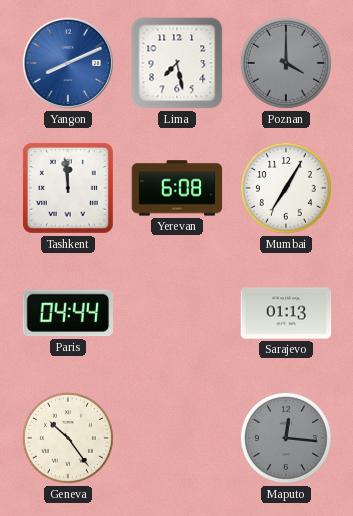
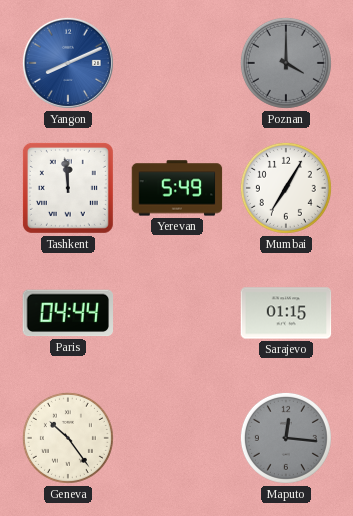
Lima: 7:28 -> none (177, 63)
Yerevan: 6:08 -> 5:49 (177, 188)
Sarajevo: 01:13 -> 01:15 (286, 313)
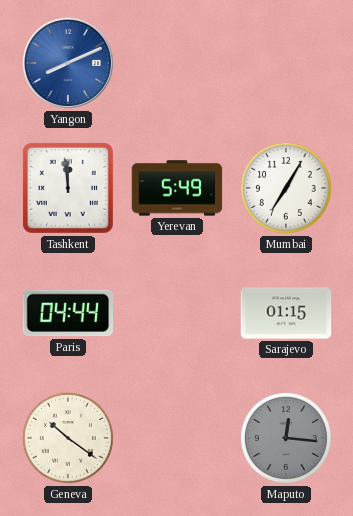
Poznan: 4:00 -> none (286, 63)
Geneva: 10:24 -> 10:21 (68, 438)
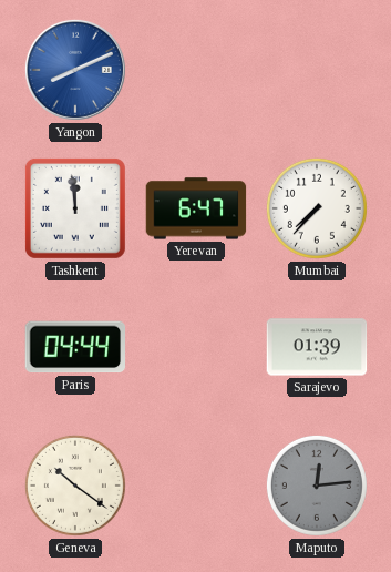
Yerevan: 5:49 -> 6:47 (196, 208)
Mumbai: 7:05 -> 7:37 (317, 208)
Sarajevo: 01:15 -> 01:39 (317, 347)
Maputo: 12:16 -> 12:14 (317, 486)
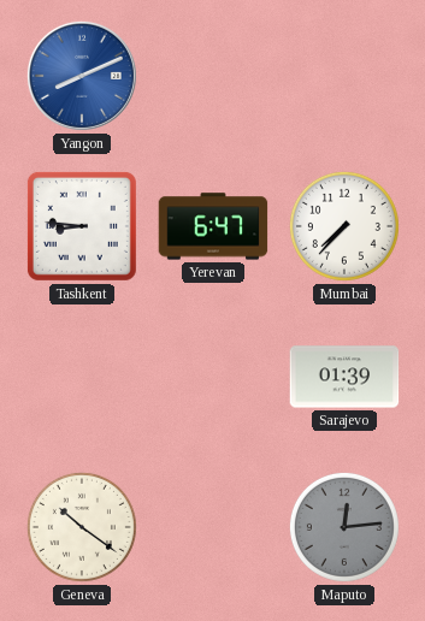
Tashkent: 11:59 -> 8:46 (82, 226)
Paris: 04:44 -> none (75, 347)
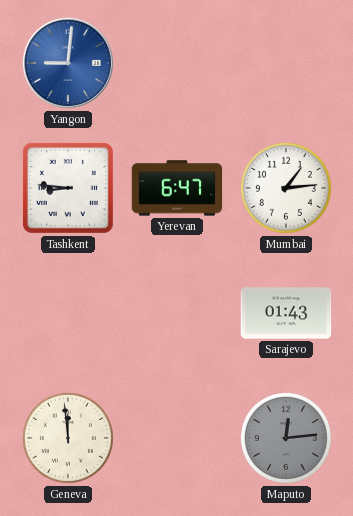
Yangon: 8:11 -> 9:01 (68, 63)
Mumbai: 7:37 -> 1:14 (286, 188)
Sarajevo: 01:39 -> 01:43 (286, 313)
Geneva: 10:21 -> 11:59 (68, 438)
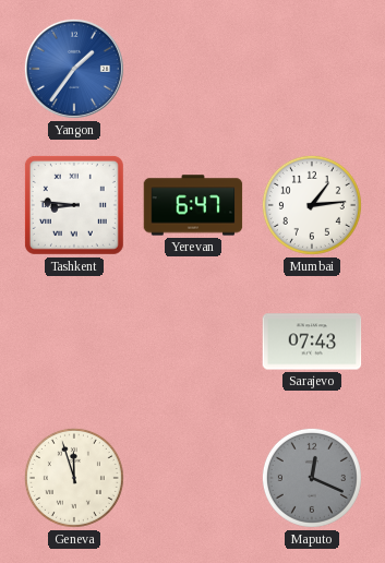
Yangon: 9:01 -> 1:36 (74, 69)
Sarajevo: 01:43 -> 07:43 (312, 342)
Geneva: 11:59 -> 11:57 (74, 478)
Maputo: 12:14 -> 12:19 (312, 478)
